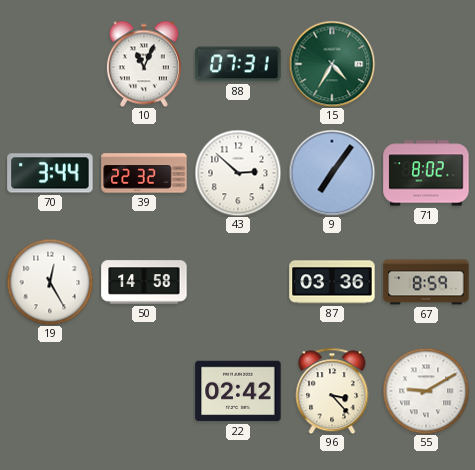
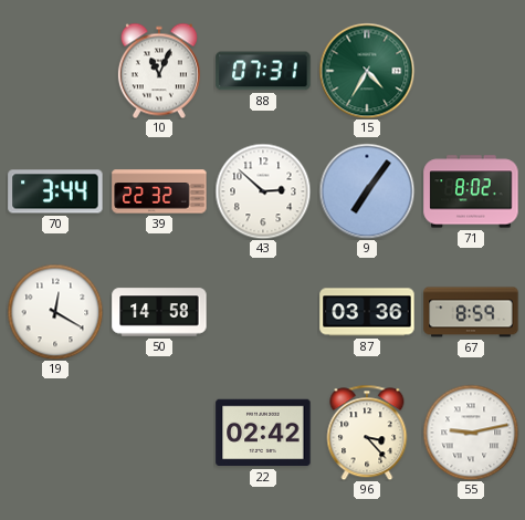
19: 12:25 -> 12:20 (55, 312)
55: 9:10 -> 9:13 (471, 433)
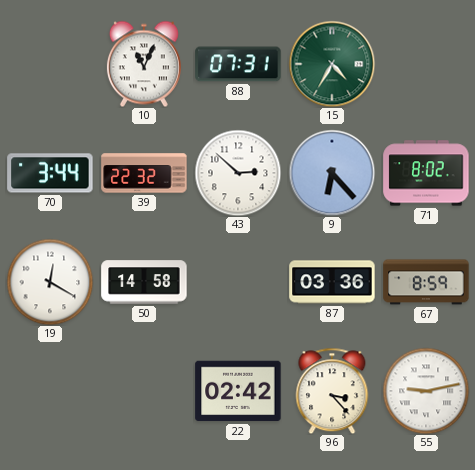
9: 7:06 -> 6:23 (332, 173)
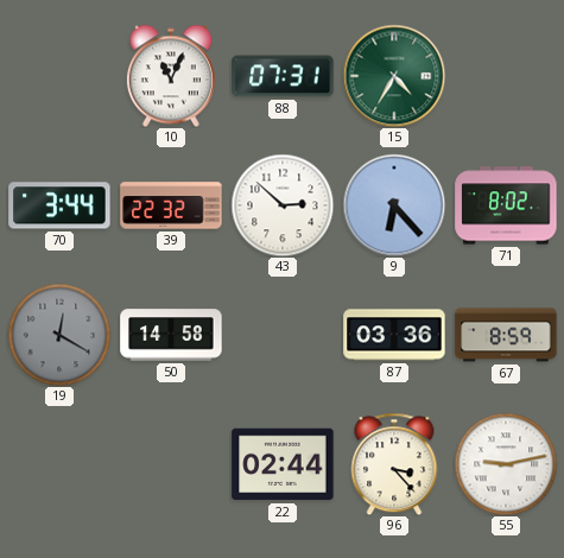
19 dial: white -> grey (59, 335)
22: 02:42 -> 02:44 (283, 464)
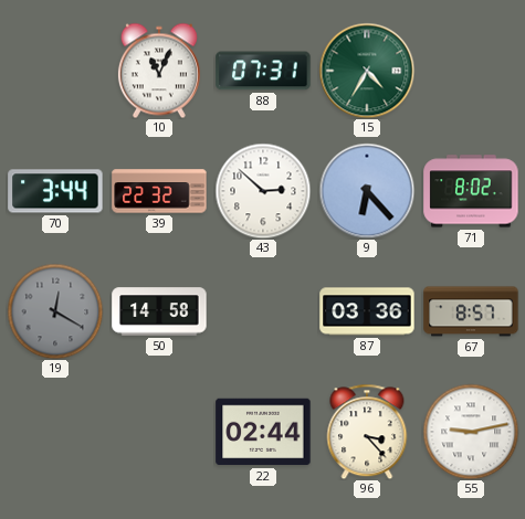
67: 8:59 -> 8:57 (471, 311)
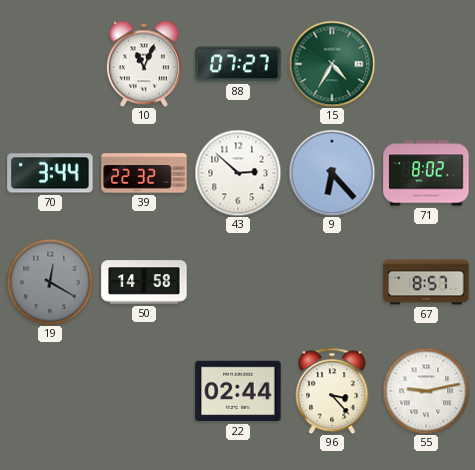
88: 07:31 -> 07:27 (238, 64)
87: 03:36 -> none (367, 311)
